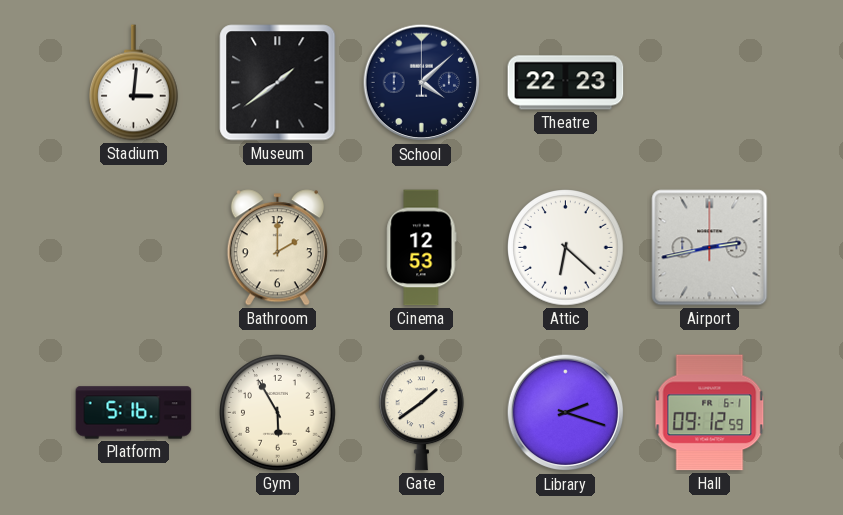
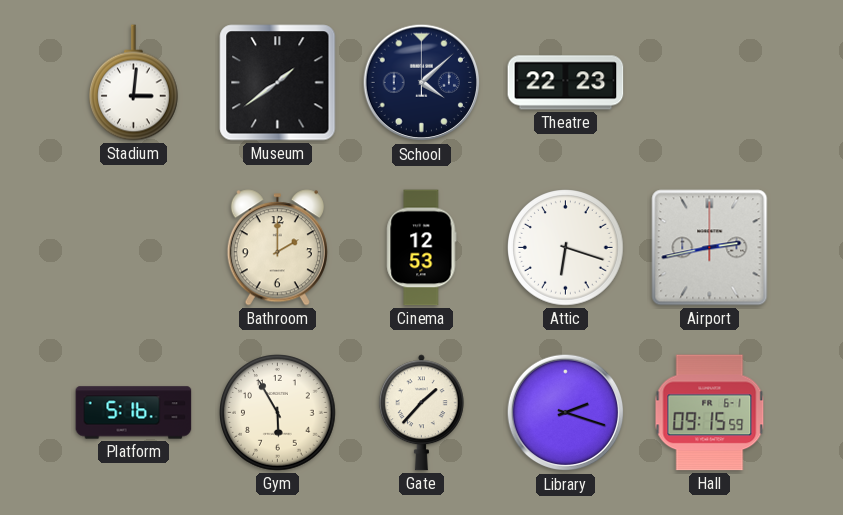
Attic: 6:22 -> 6:18 (566, 248)
Gate: 1:39 -> 1:37 (421, 413)
Hall: 09:12 -> 09:15 (710, 413)
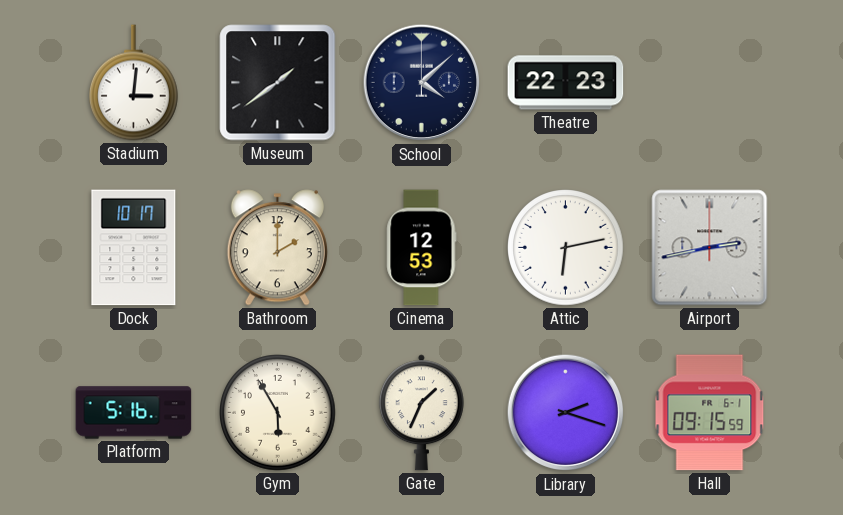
Dock: none -> 10:17 (134, 248)
Attic: 6:18 -> 6:13 (566, 248)
Gate: 1:37 -> 1:34 (421, 413)
